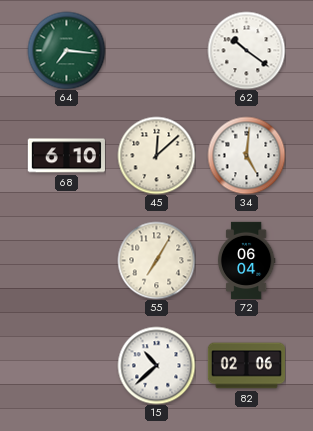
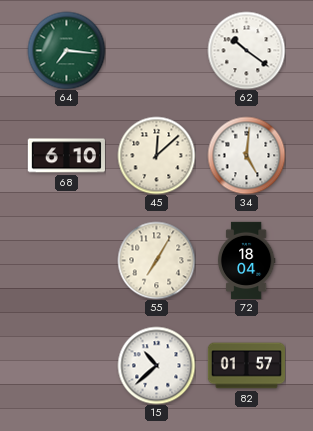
72: 06:04 -> 18:04 (246, 260)
82: 02:06 -> 01:57 (246, 366)
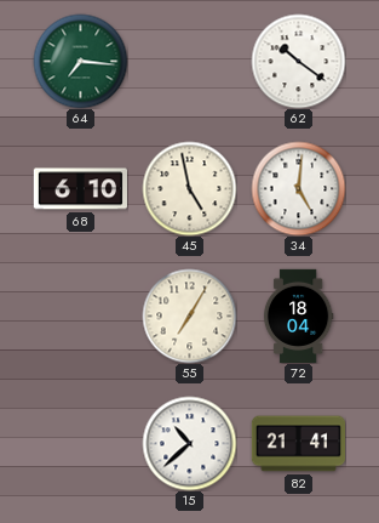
45: 12:08 -> 4:58 (189, 188)
82: 01:57 -> 21:41 (298, 444)
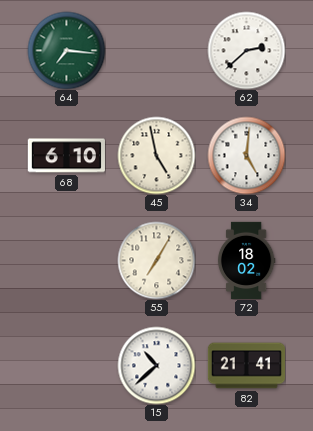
62: 10:21 -> 2:38 (246, 50)
72: 18:04 -> 18:02 (246, 260)
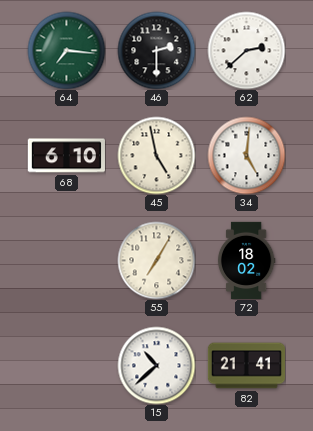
46: none -> 2:30 (156, 50)
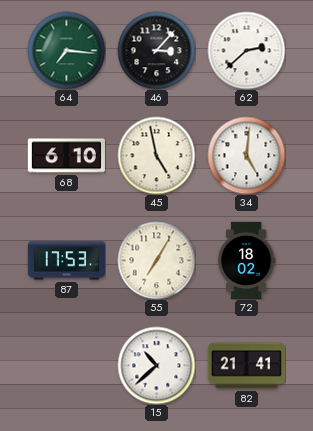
46: 2:30 -> 3:07 (156, 50)
87: none -> 17:53 (66, 261)
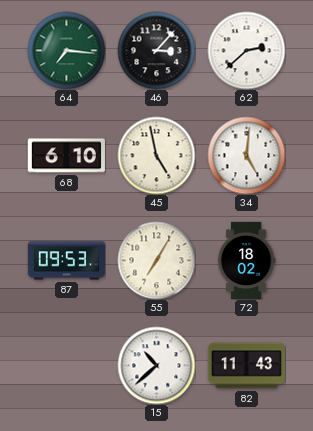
87: 17:53 -> 09:53 (66, 261)
82: 21:41 -> 11:43 (246, 366)
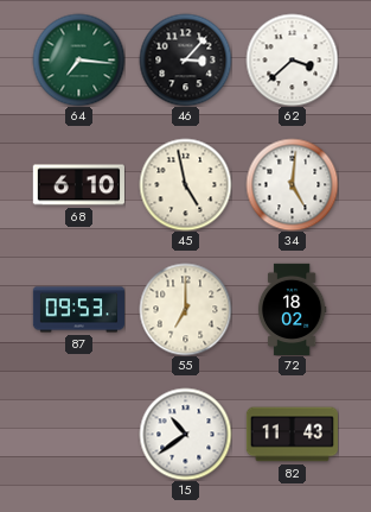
62: 2:38 -> 3:38 (292, 59)
55: 7:05 -> 7:00 (185, 309)
15: 10:38 -> 10:39 (185, 434)
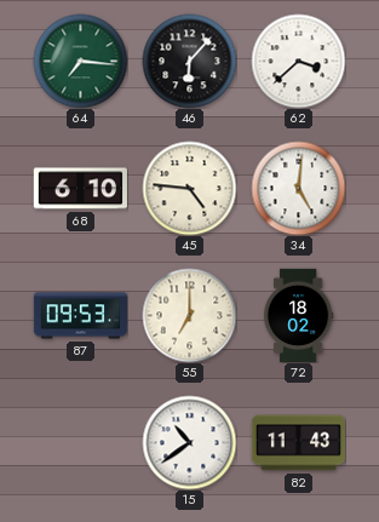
46: 3:07 -> 6:07 (189, 61)
45: 4:58 -> 4:46 (189, 188)
